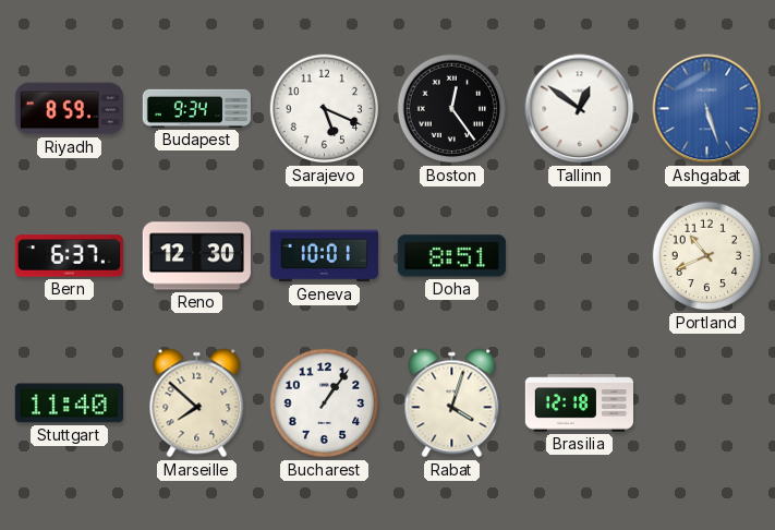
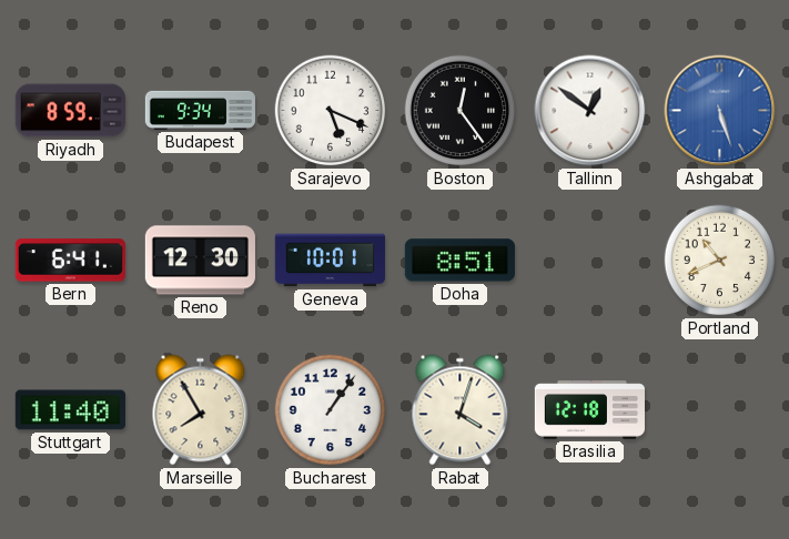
Bern: 6:37 -> 6:41 (70, 261)
Marseille: 7:52 -> 7:55 (201, 410)
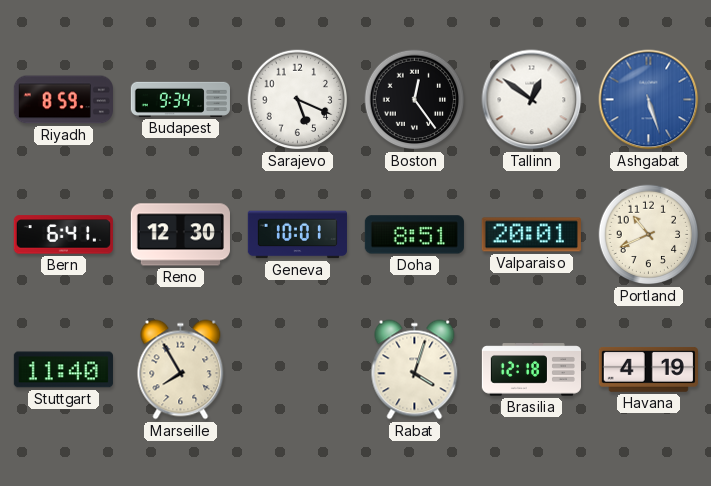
Valparaiso: none -> 20:01 (531, 235)
Bucharest: 1:06 -> none (331, 410)
Havana: none -> 4:19 (648, 370)
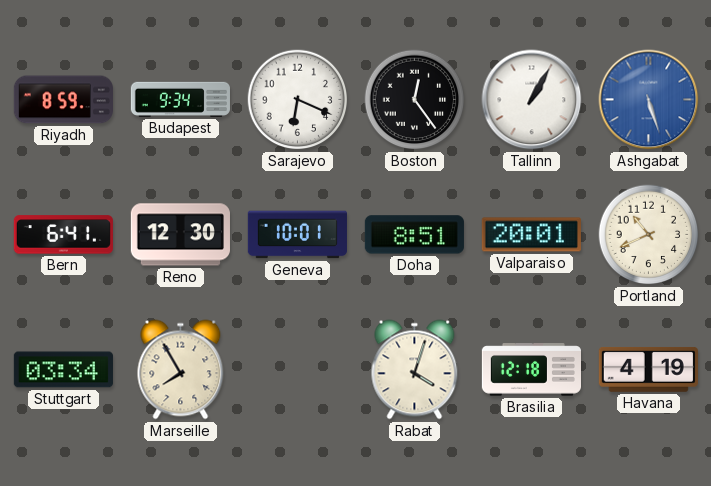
Sarajevo: 5:19 -> 6:19 (298, 100)
Tallinn: 12:51 -> 1:05 (532, 100)
Stuttgart: 11:40 -> 03:34 (63, 370)
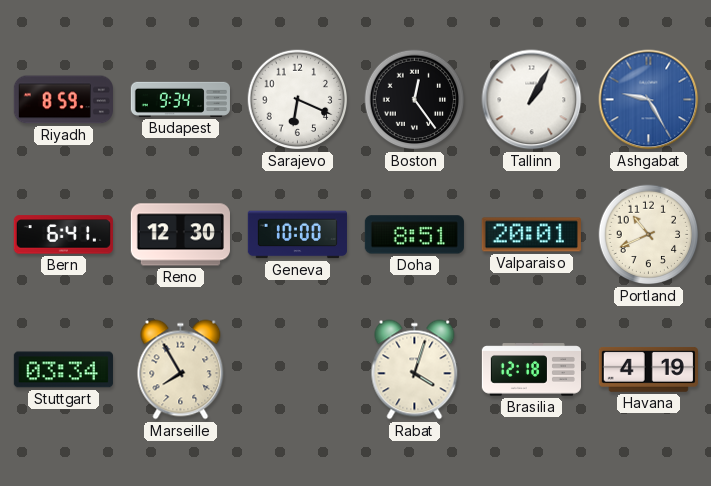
Ashgabat: 5:27 -> 9:25 (649, 100)
Geneva: 10:01 -> 10:00 (297, 235)
